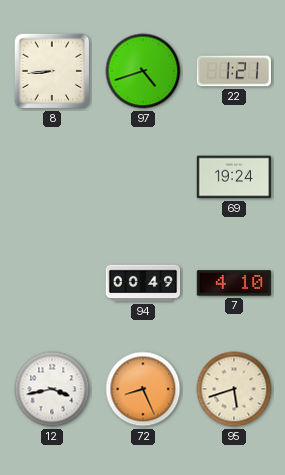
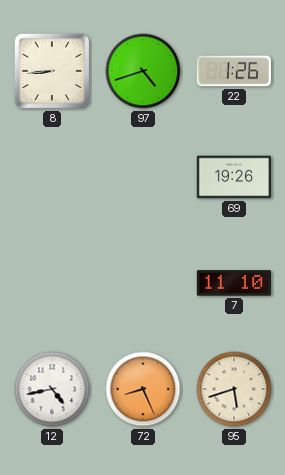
22: 1:21 -> 1:26 (233, 71)
69: 19:24 -> 19:26 (234, 177)
94: 00:49 -> none (143, 283)
7: 4:10 -> 11:10 (234, 283)
12: 3:43 -> 4:43 (52, 389)
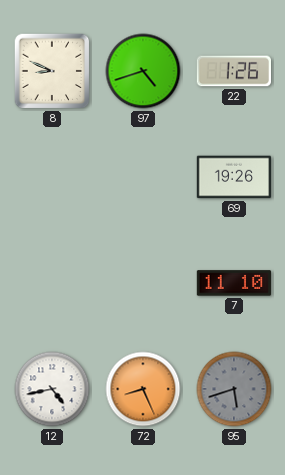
8: 8:44 -> 8:49 (52, 71)
95 dial: cream -> grey (234, 389)
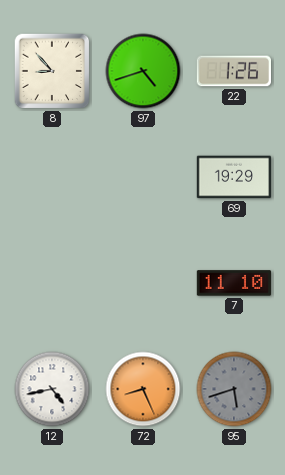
8: 8:49 -> 8:53 (52, 71)
69: 19:26 -> 19:29 (234, 177)
